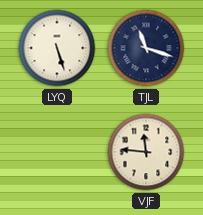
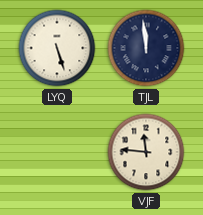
TJL: 11:18 -> 11:59 (146, 48)
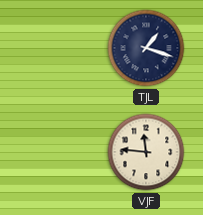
LYQ: 5:27 -> none (57, 48)
TJL: 11:59 -> 1:18 (146, 48)
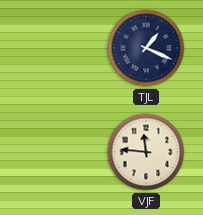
TJL: 1:18 -> 1:19 (146, 48)
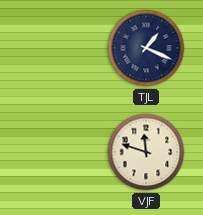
VJF: 11:46 -> 11:48 (146, 152)
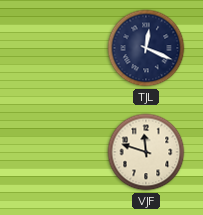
TJL: 1:19 -> 12:19 (146, 48)
